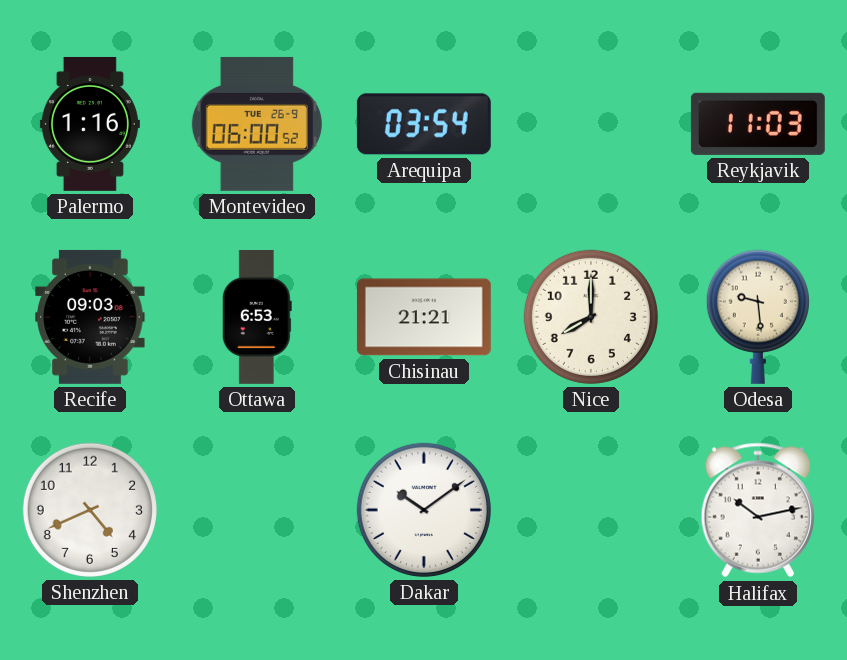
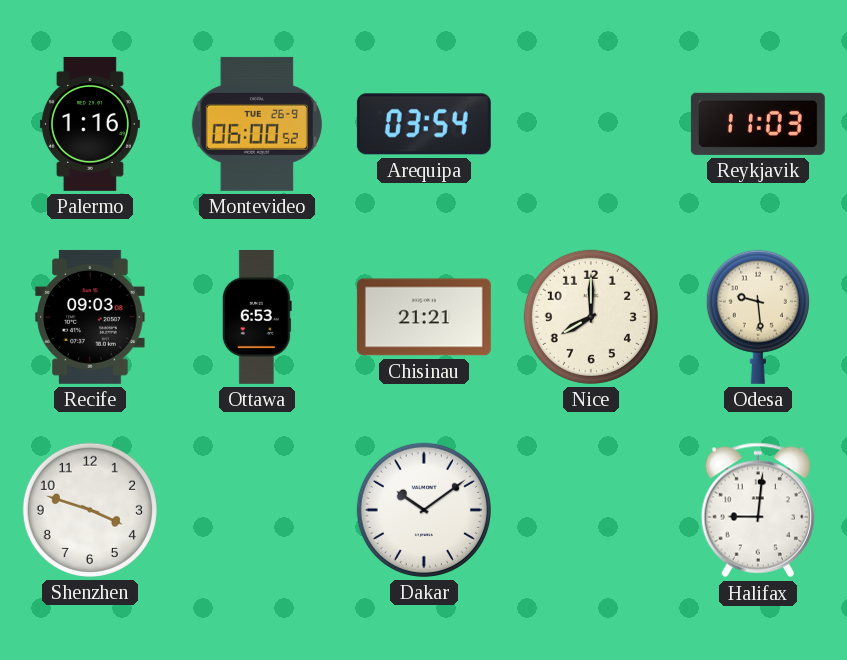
Shenzhen: 4:41 -> 3:48 (90, 510)
Halifax: 10:13 -> 9:01 (757, 510)
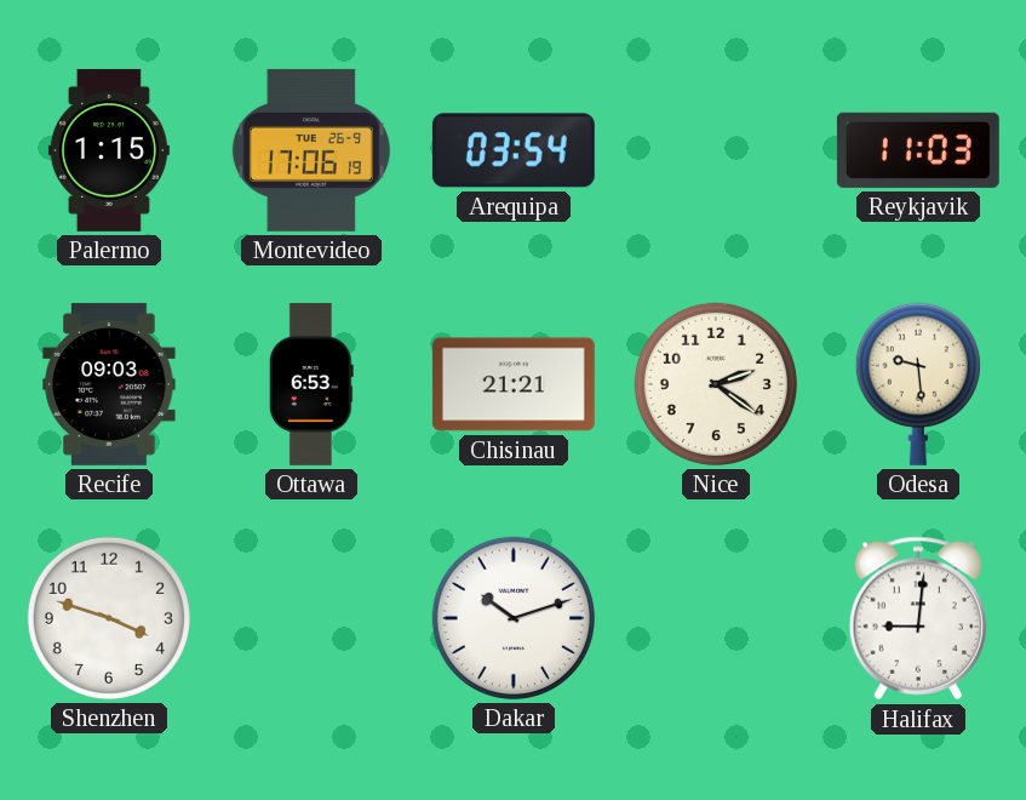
Palermo: 1:16 -> 1:15 (109, 150)
Montevideo: 06:00 -> 17:06 (311, 150)
Nice: 8:00 -> 2:21 (716, 384)
Dakar: 10:09 -> 10:12 (514, 618)
